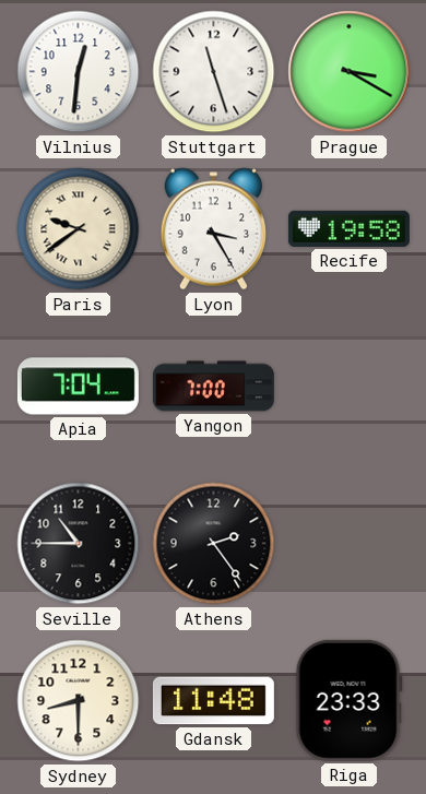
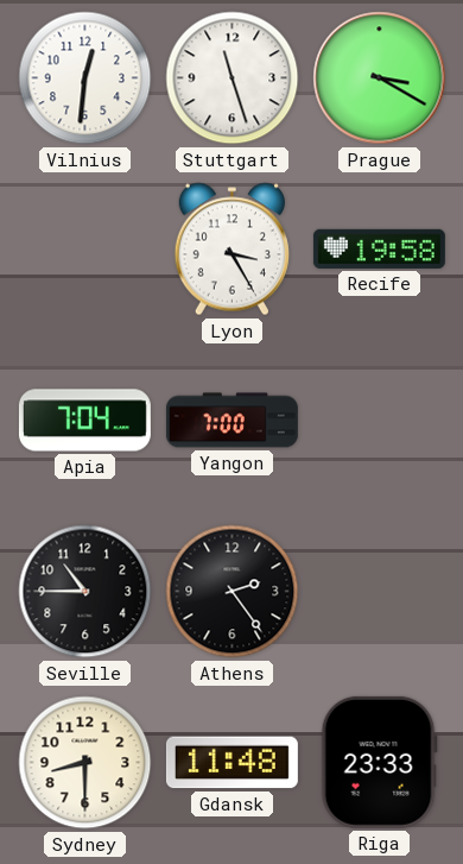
Paris: 9:39 -> none (79, 229)
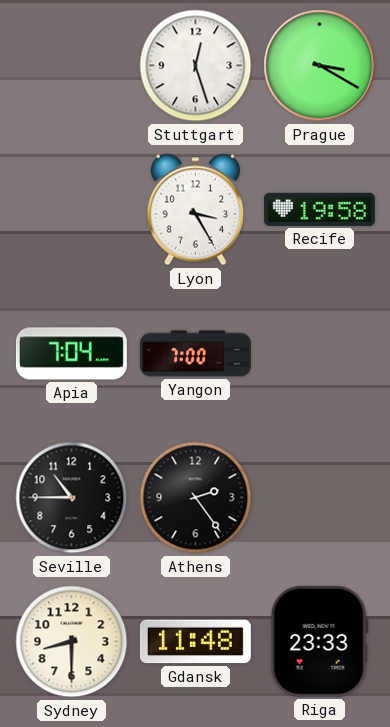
Vilnius: 12:31 -> none (85, 78)
Stuttgart: 11:27 -> 12:27 (196, 66)
